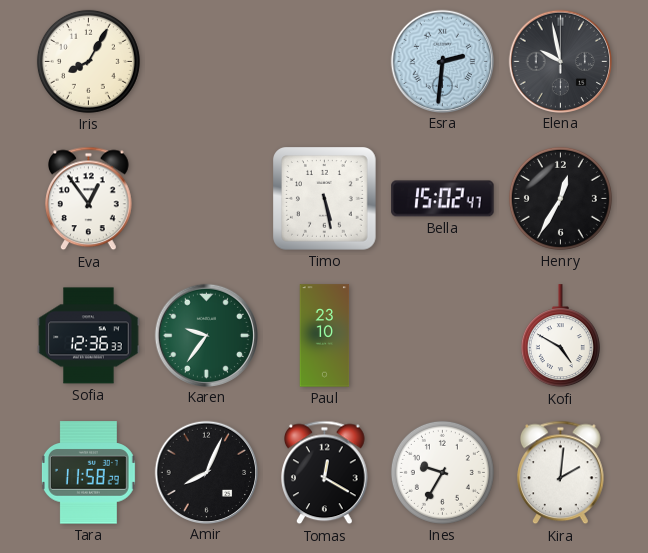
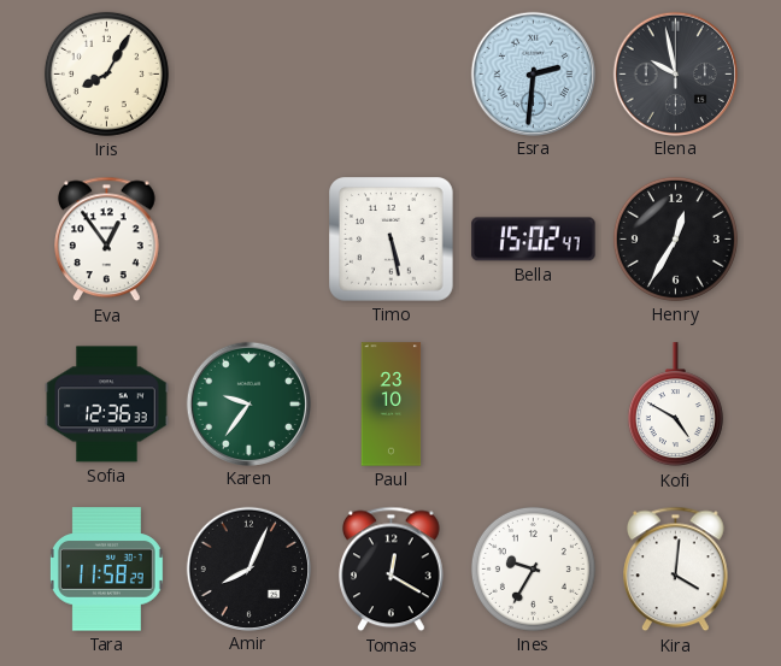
Kira: 2:01 -> 4:01 (676, 570)
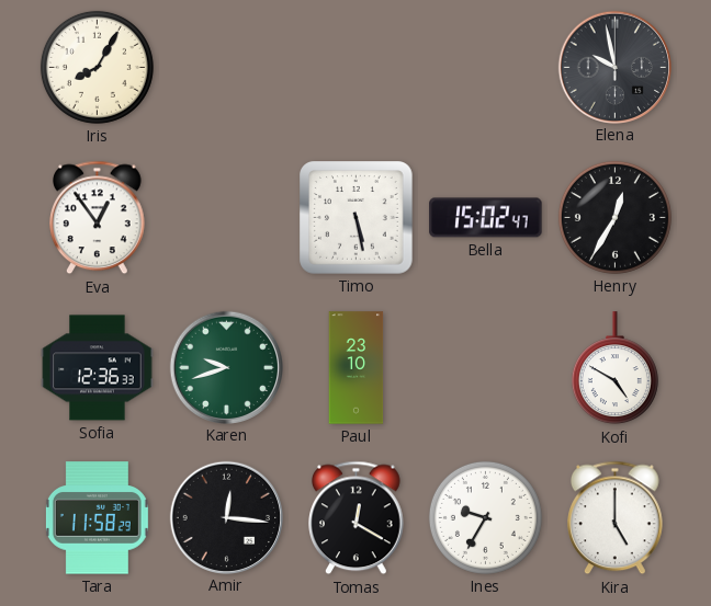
Esra: 2:31 -> none (533, 73)
Karen: 9:36 -> 9:42 (226, 367)
Amir: 8:04 -> 12:16 (226, 517)
Kira: 4:01 -> 5:00 (616, 518)
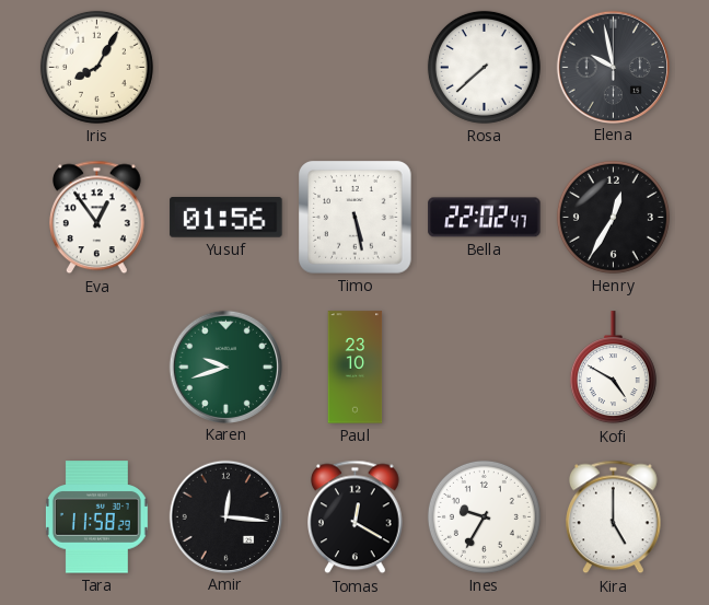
Rosa: none -> 7:38 (484, 67)
Yusuf: none -> 01:56 (226, 218)
Bella: 15:02 -> 22:02 (485, 218)
Sofia: 12:36 -> none (98, 368)
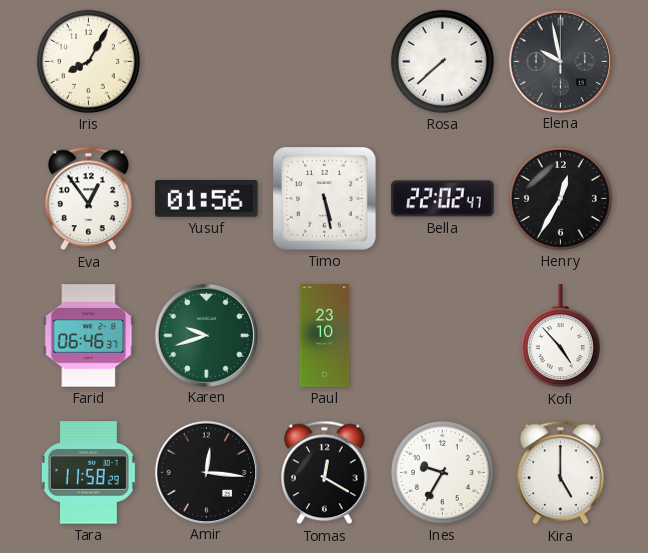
Farid: none -> 06:46 (89, 336)
Kofi: 4:50 -> 4:53 (560, 336)
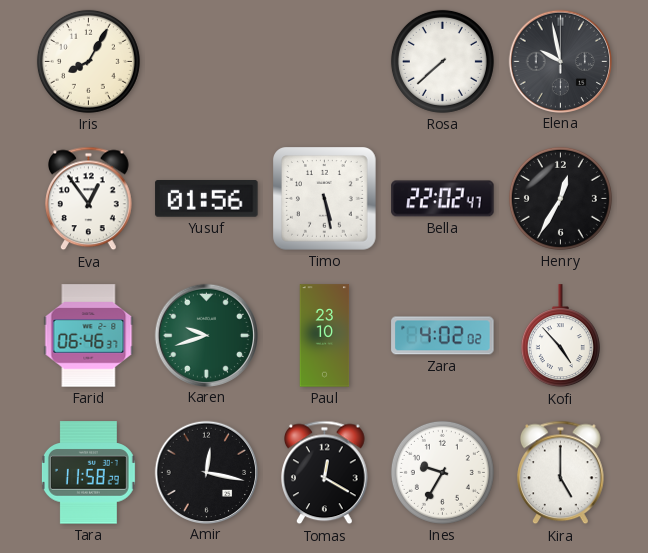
Zara: none -> 4:02 (443, 336)
Amir: 12:16 -> 12:17 (206, 472)
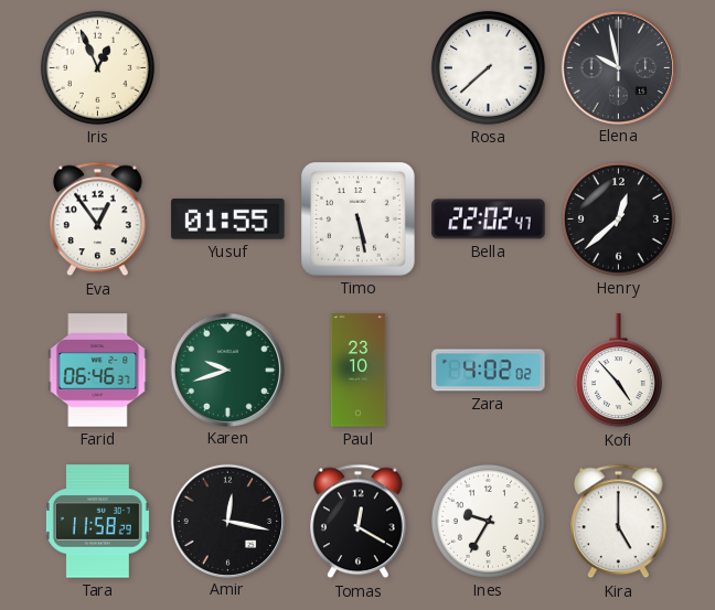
Iris: 8:05 -> 12:56 (97, 67)
Yusuf: 01:56 -> 01:55 (228, 220)
Henry: 12:35 -> 12:38 (618, 218)
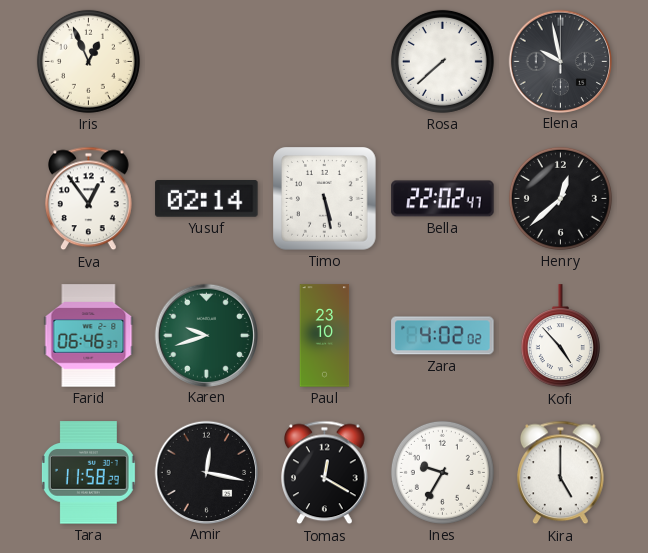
Yusuf: 01:55 -> 02:14 (207, 199)
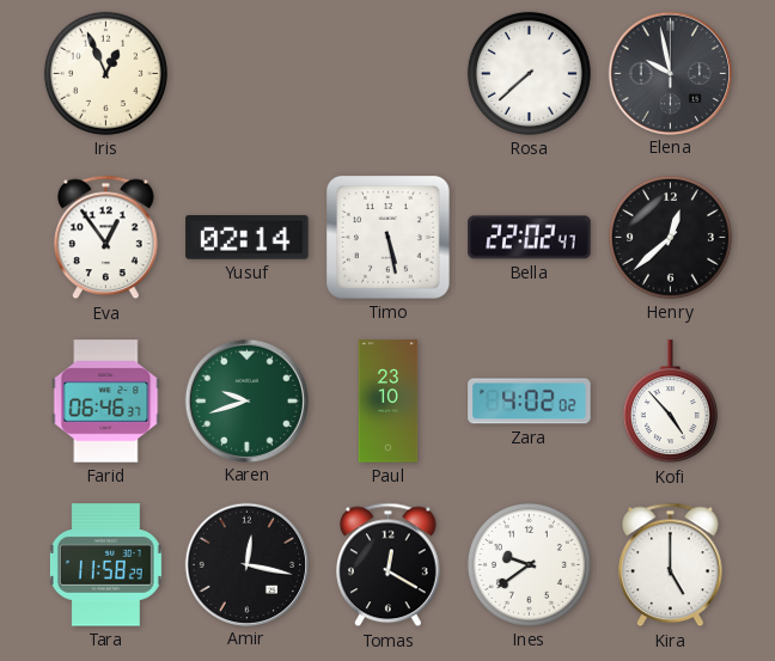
Ines: 9:35 -> 9:39 (529, 564)
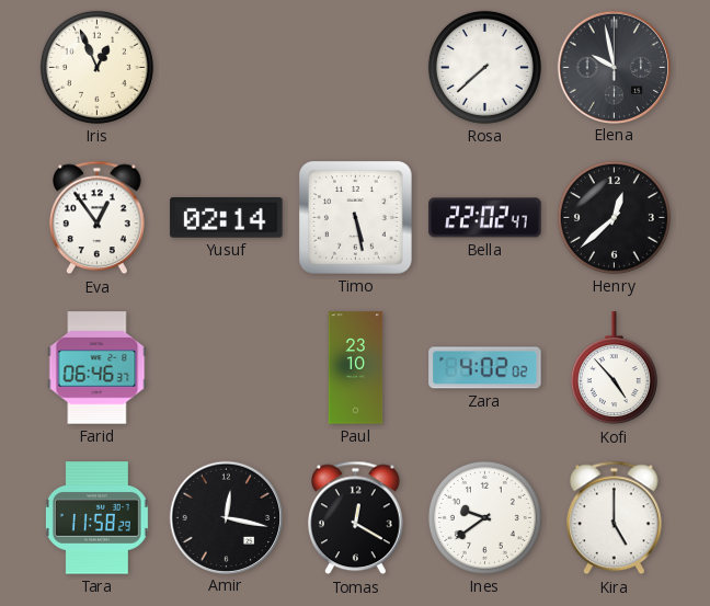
Karen: 9:42 -> none (246, 400)
